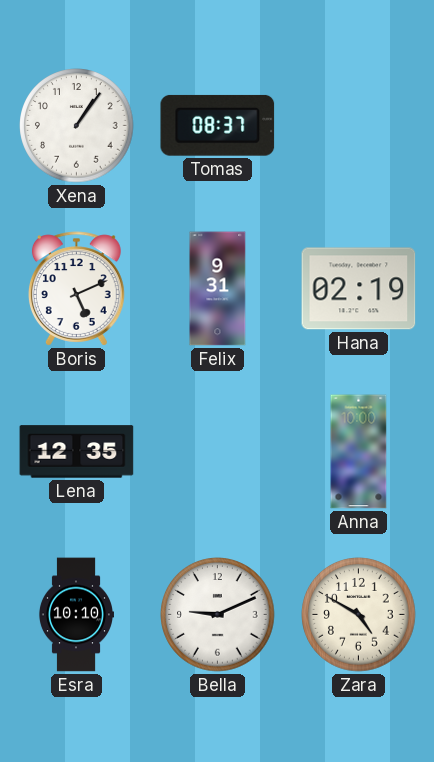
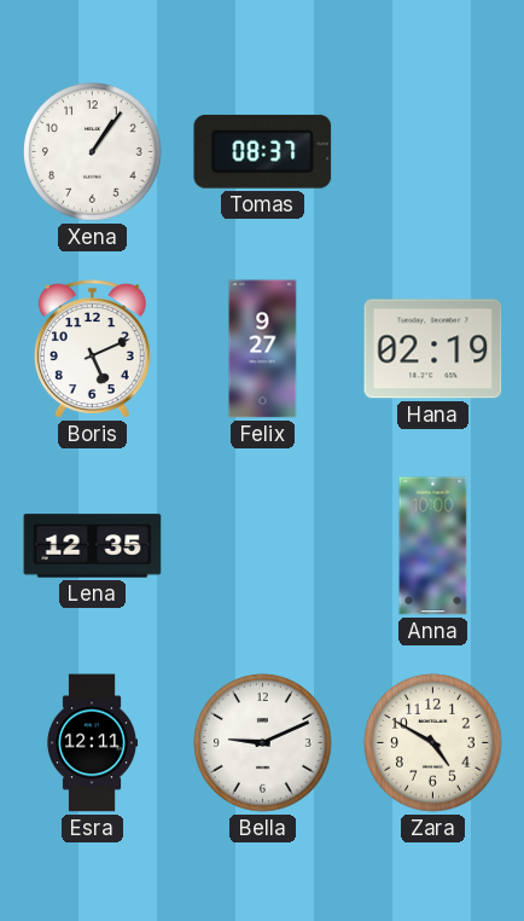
Felix: 9:31 -> 9:27 (263, 349)
Esra: 10:10 -> 12:11 (91, 743)
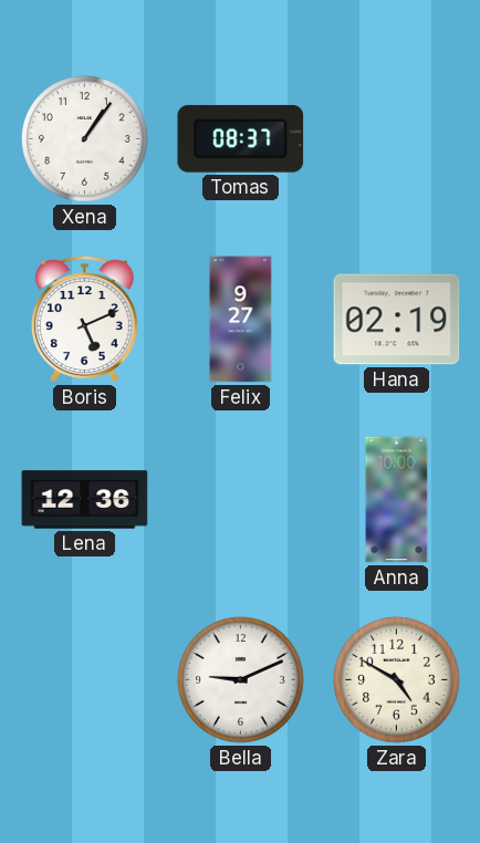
Lena: 12:35 -> 12:36 (85, 500)
Esra: 12:11 -> none (91, 743)
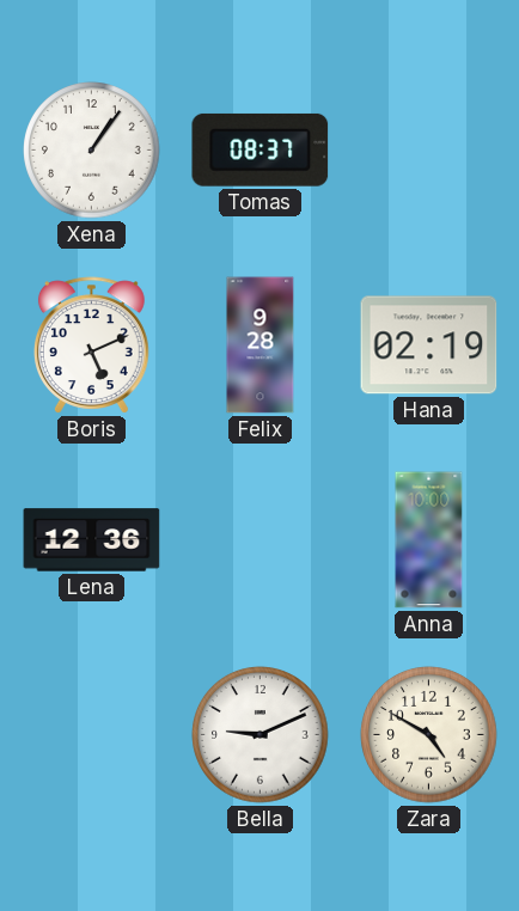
Felix: 9:27 -> 9:28 (261, 346)
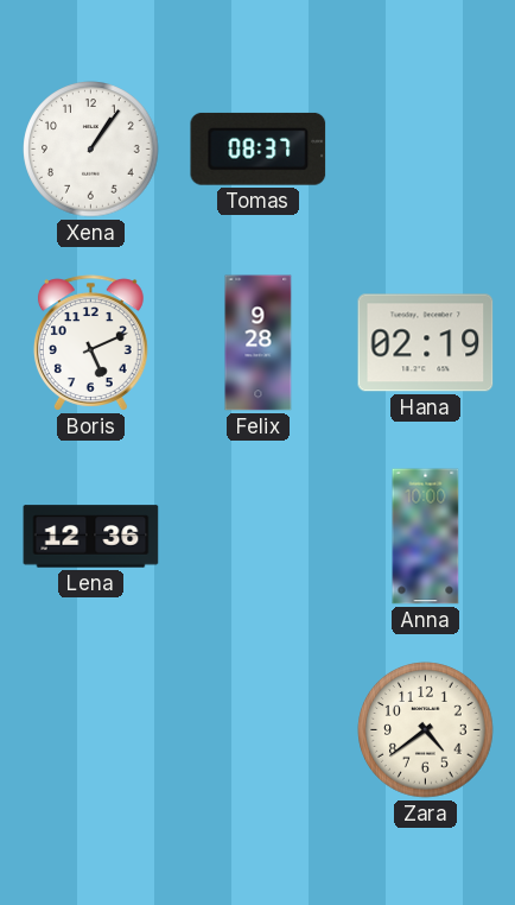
Bella: 9:11 -> none (261, 735)
Zara: 4:50 -> 4:39 (426, 730)
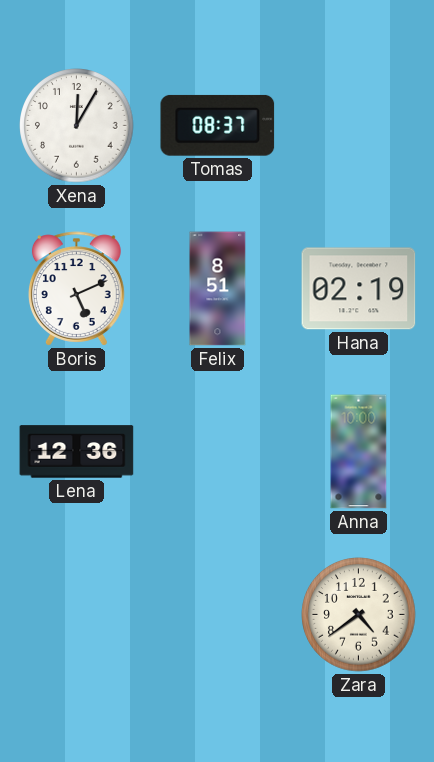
Xena: 1:06 -> 12:05 (77, 126)
Felix: 9:28 -> 8:51 (218, 289)
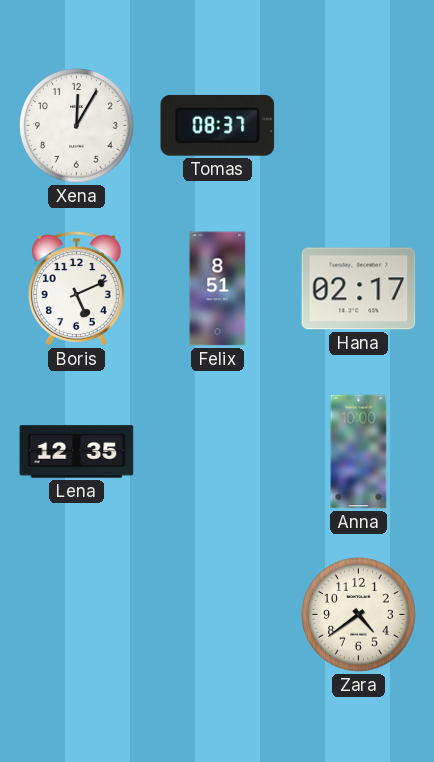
Hana: 02:19 -> 02:17 (359, 289)
Lena: 12:36 -> 12:35 (77, 452)
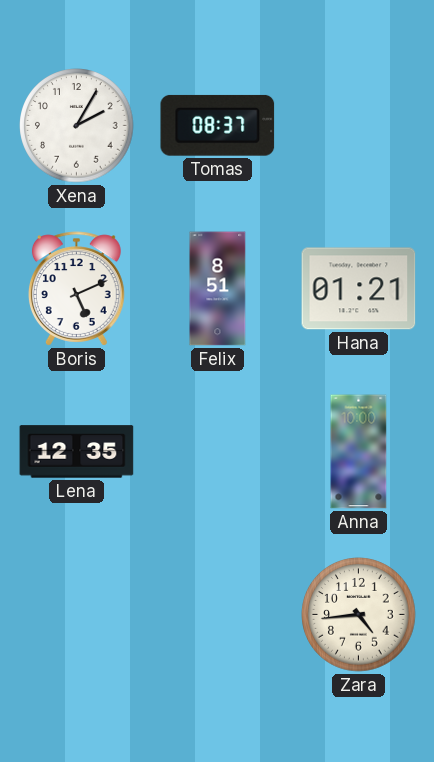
Xena: 12:05 -> 2:05 (77, 126)
Hana: 02:17 -> 01:21 (359, 289)
Zara: 4:39 -> 4:44 (359, 615)
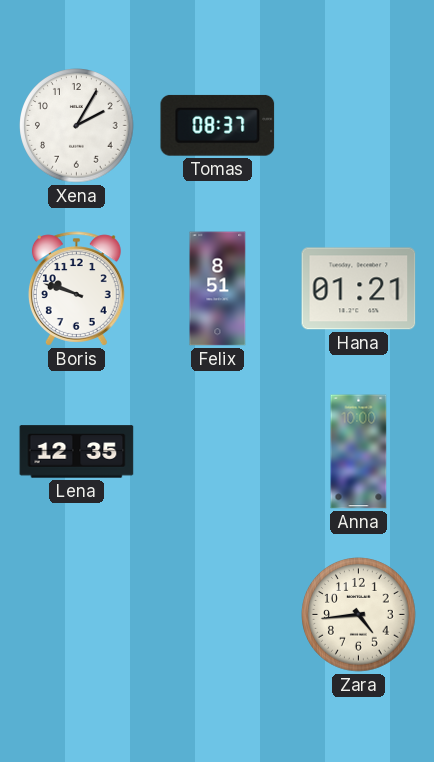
Boris: 5:11 -> 9:48 (76, 289)
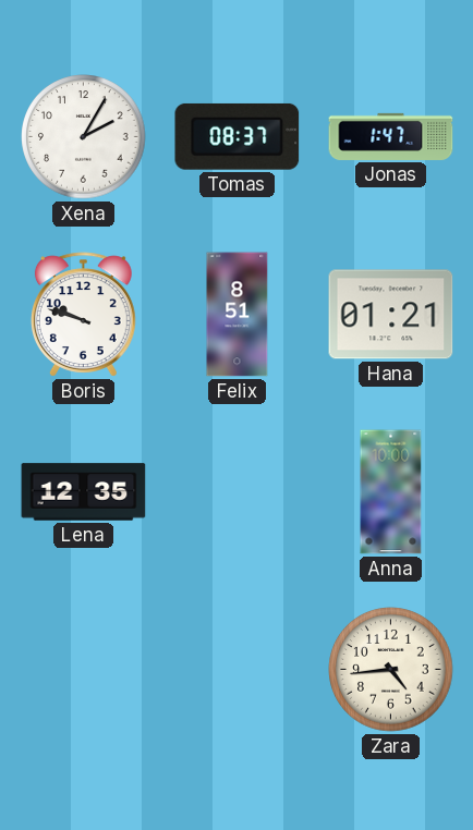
Jonas: none -> 1:47 (391, 136)
